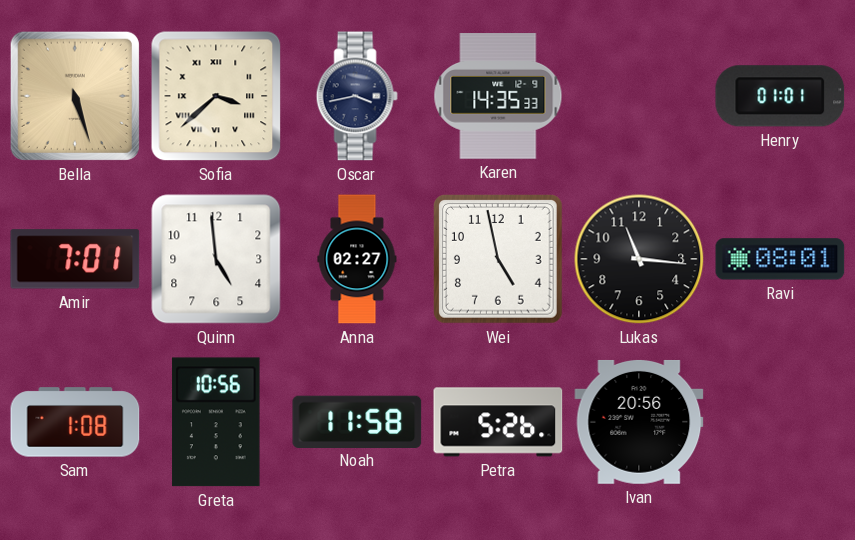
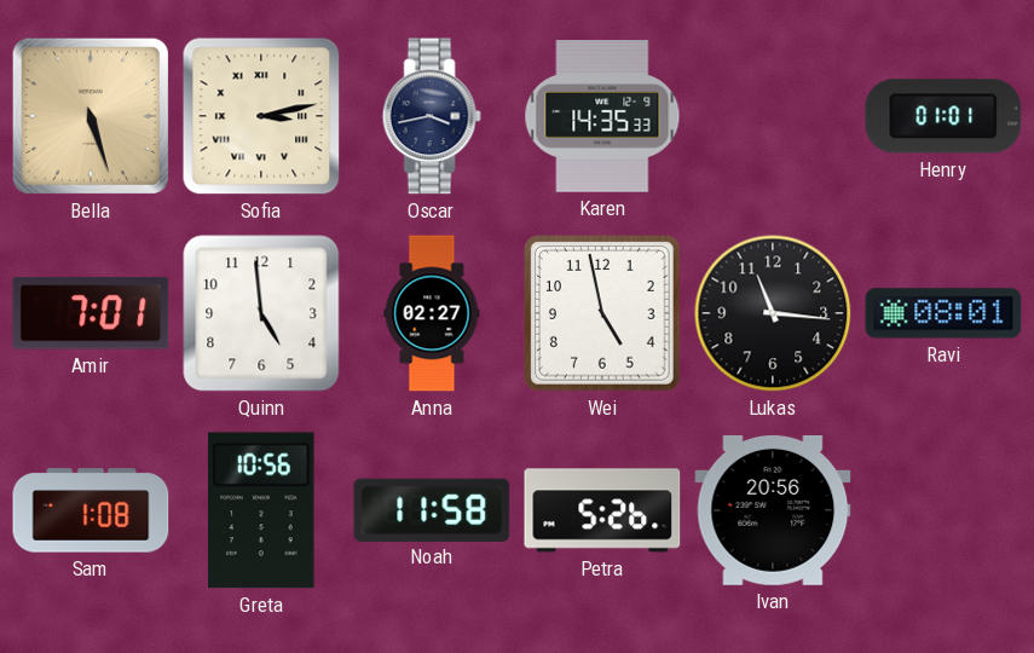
Sofia: 3:38 -> 3:13 (261, 116)
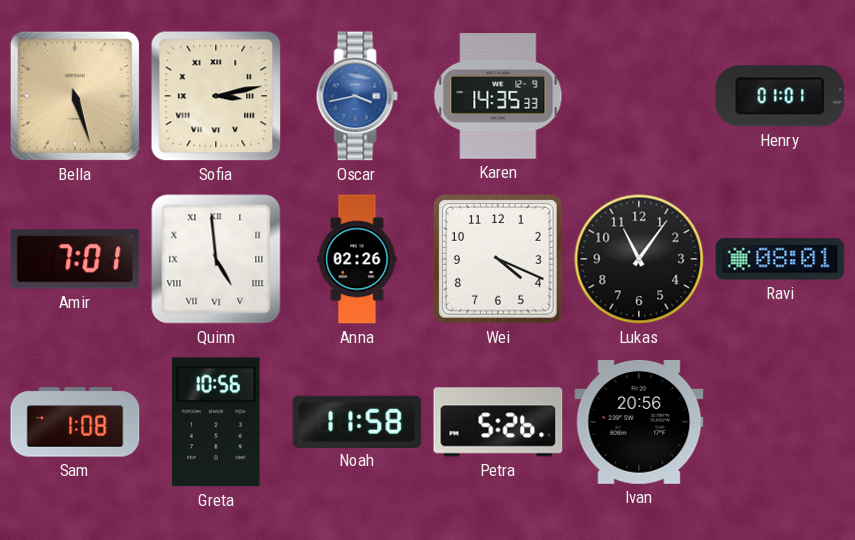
Oscar dial: navy -> blue (357, 96)
Quinn numerals: Arabic -> Roman (216, 259)
Anna: 02:27 -> 02:26 (357, 259)
Wei: 4:58 -> 4:19 (499, 260)
Lukas: 11:16 -> 11:06 (639, 259)
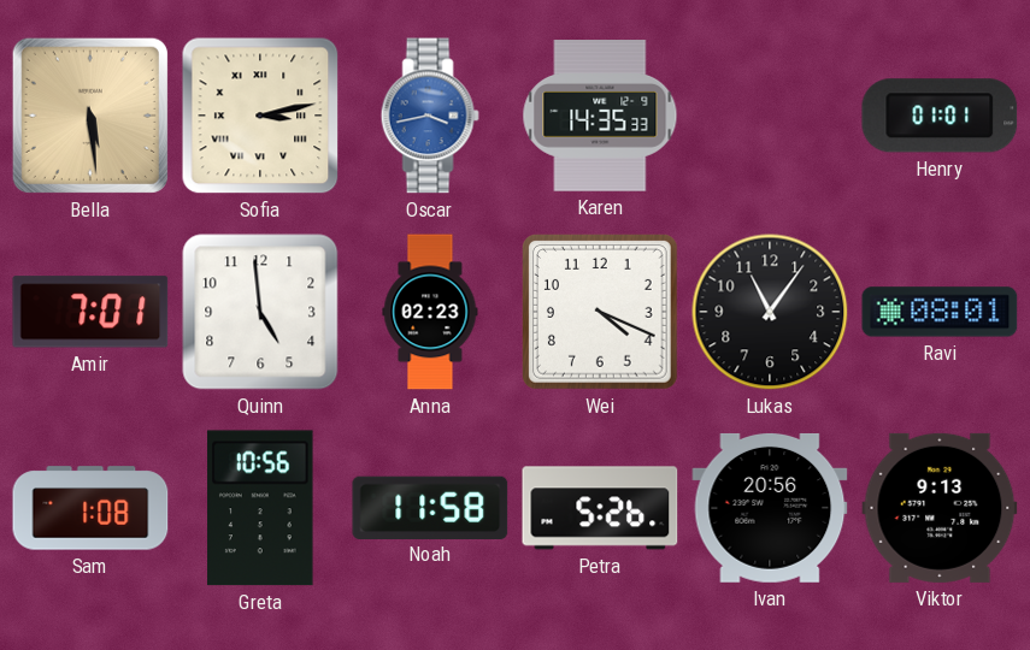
Bella: 5:27 -> 5:29 (90, 116)
Quinn numerals: Roman -> Arabic (260, 312)
Anna: 02:26 -> 02:23 (430, 312)
Viktor: none -> 9:13 (940, 508)
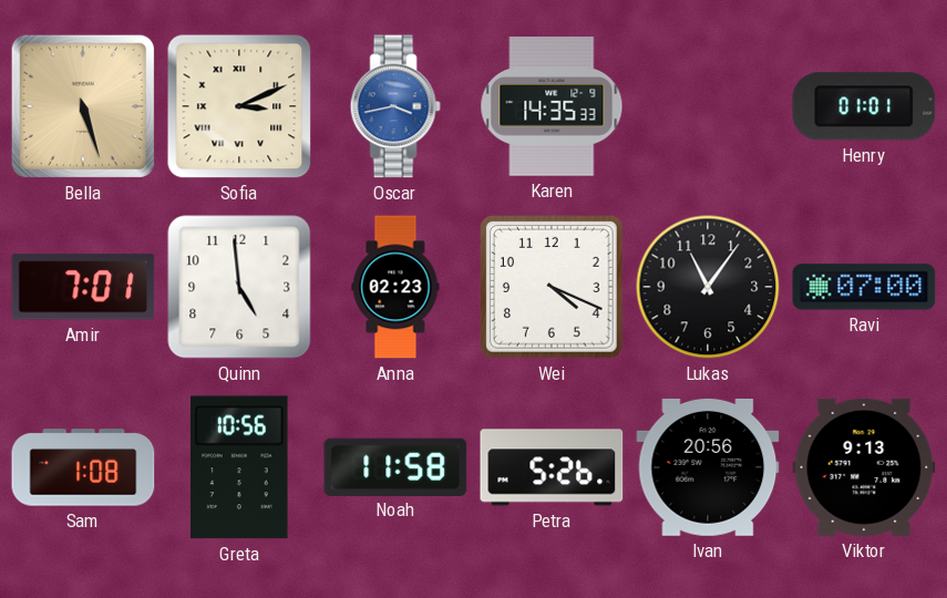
Bella: 5:29 -> 5:27 (83, 106)
Sofia: 3:13 -> 3:11 (239, 106)
Ravi: 08:01 -> 07:00 (864, 287)
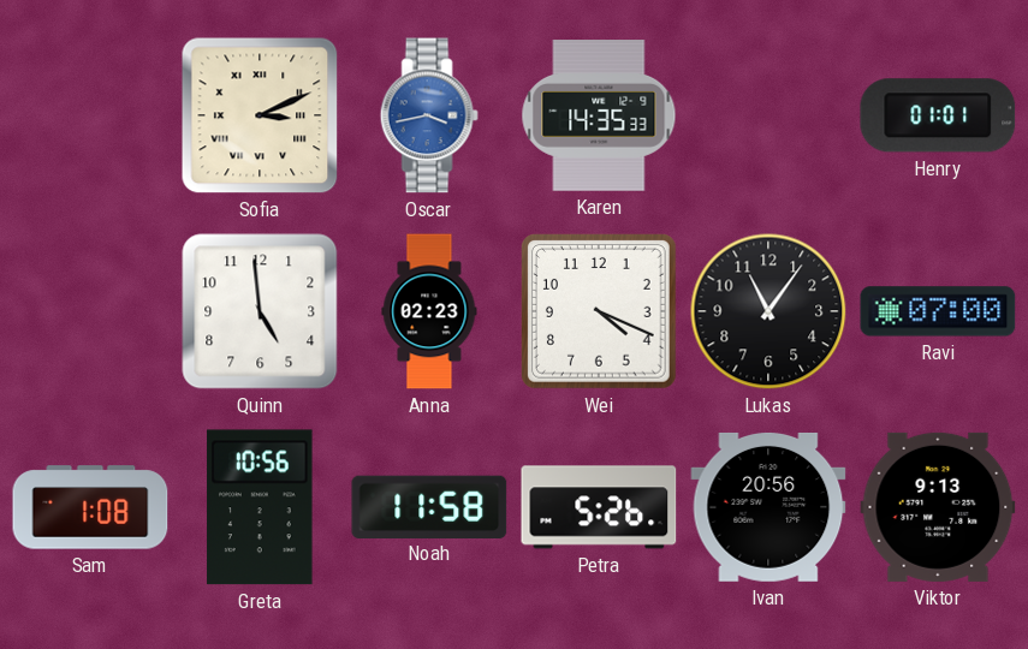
Bella: 5:27 -> none (83, 106)
Amir: 7:01 -> none (83, 287)
